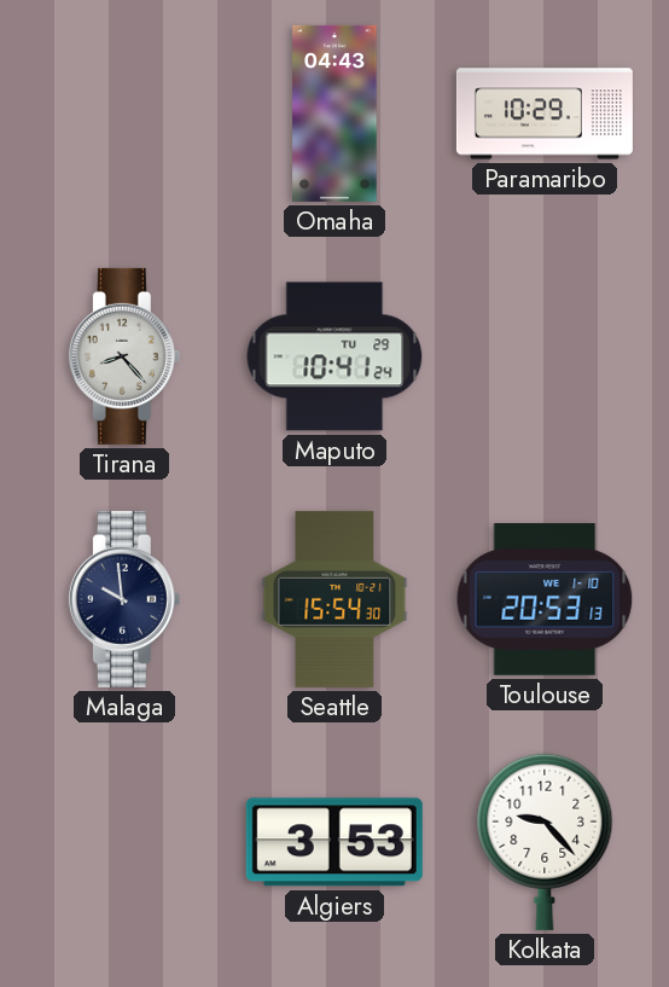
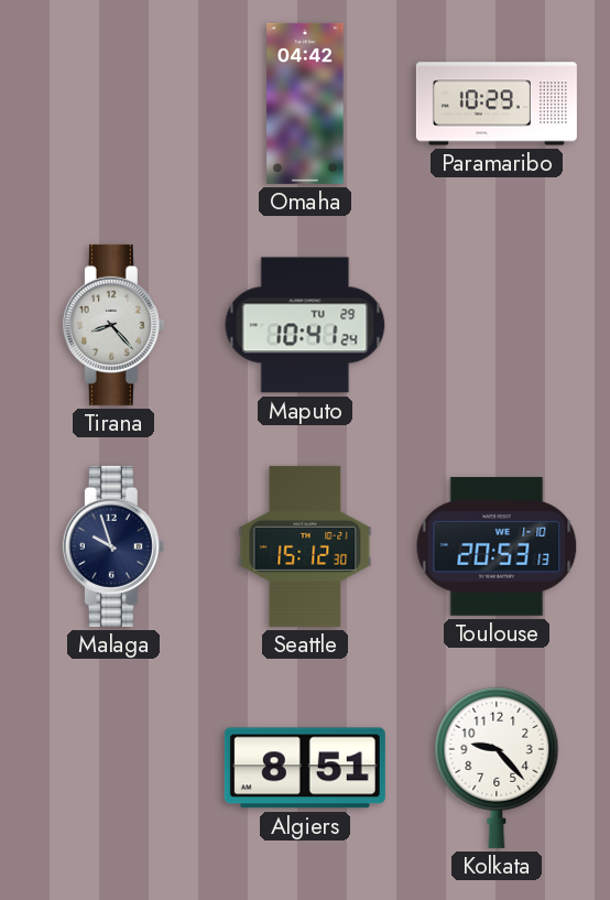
Omaha: 04:43 -> 04:42 (305, 104)
Malaga: 9:59 -> 9:57 (113, 546)
Seattle: 15:54 -> 15:12 (305, 546)
Algiers: 3:53 -> 8:51 (305, 768)
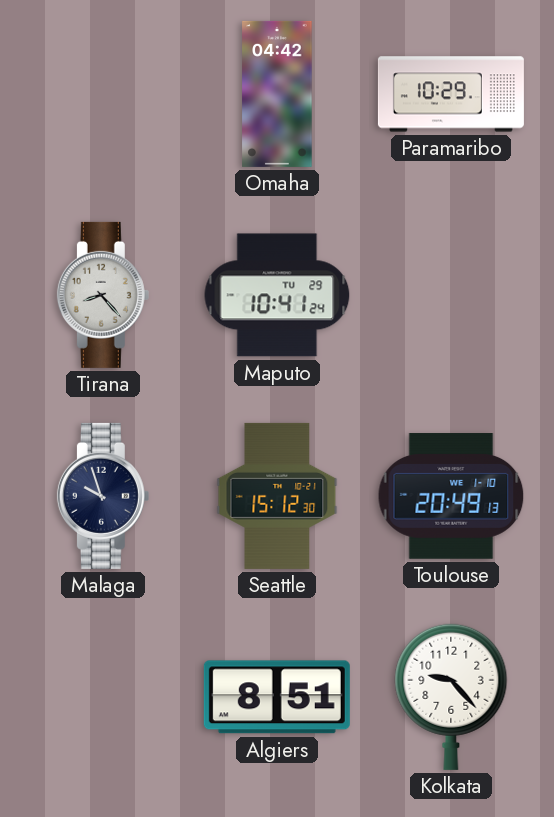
Toulouse: 20:53 -> 20:49 (451, 496)
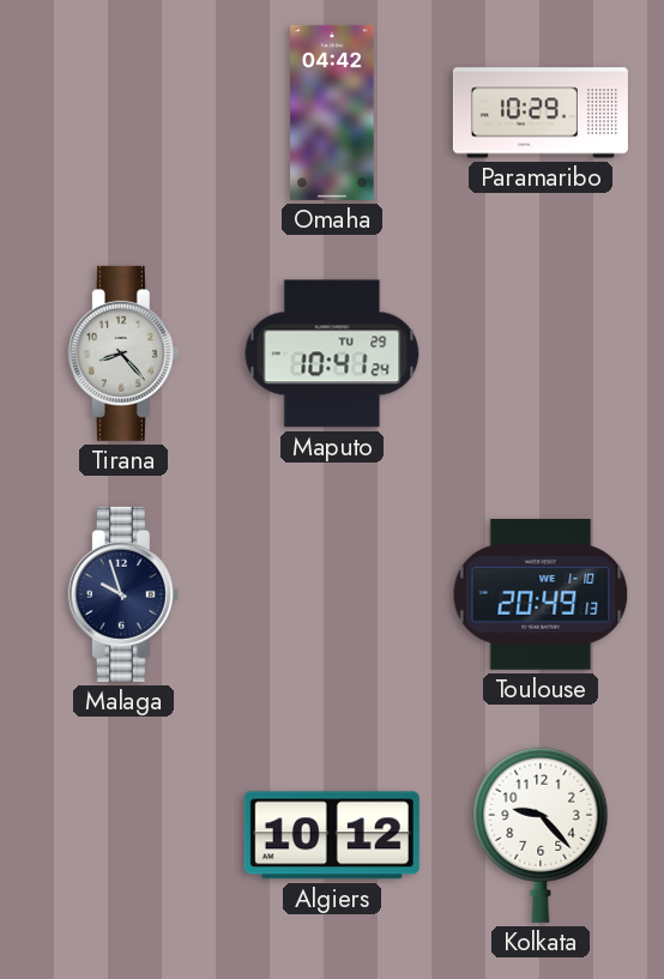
Seattle: 15:12 -> none (277, 496)
Algiers: 8:51 -> 10:12 (332, 835)
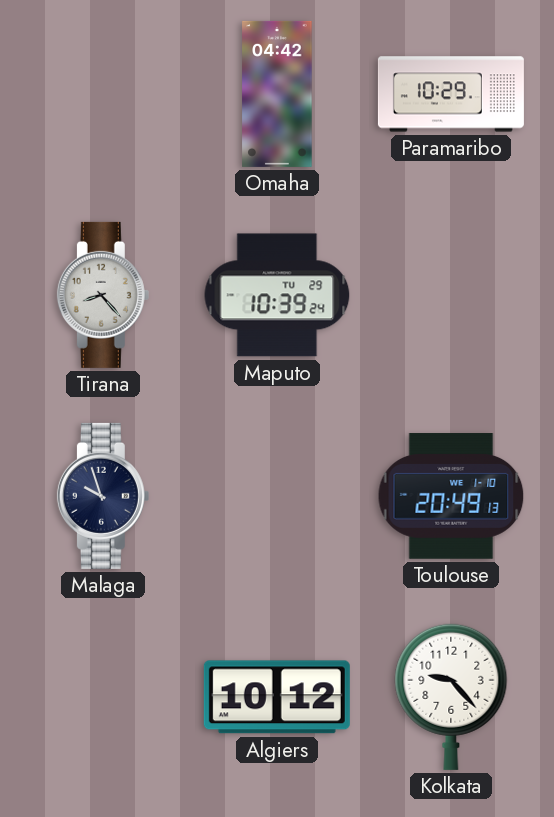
Maputo: 10:41 -> 10:39 (277, 295)
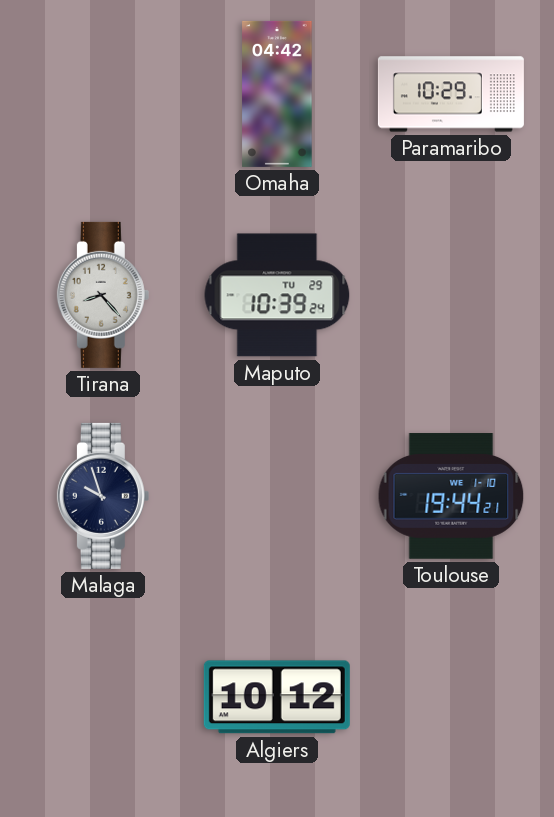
Toulouse: 20:49 -> 19:44 (451, 496)
Kolkata: 9:23 -> none (451, 697)
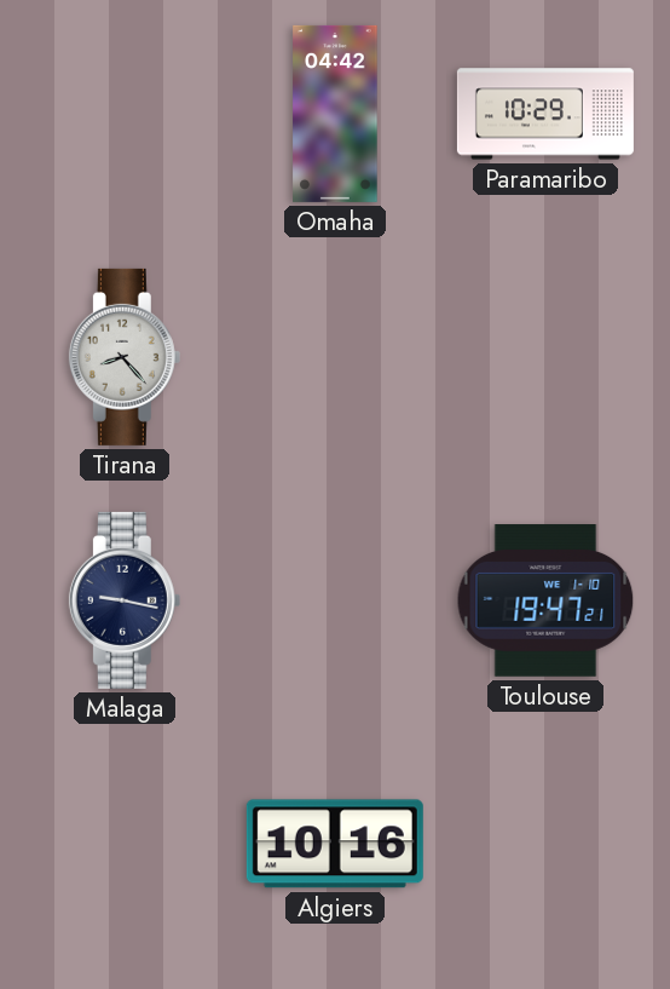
Maputo: 10:39 -> none (277, 295)
Malaga: 9:57 -> 9:17 (125, 600)
Toulouse: 19:44 -> 19:47 (545, 600)
Algiers: 10:12 -> 10:16 (335, 844)
